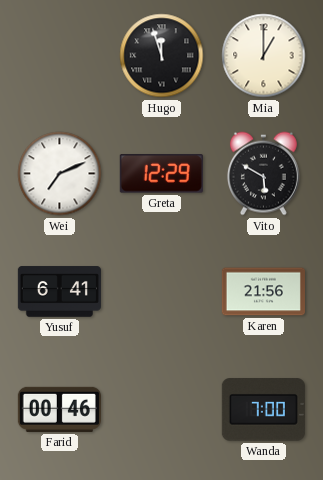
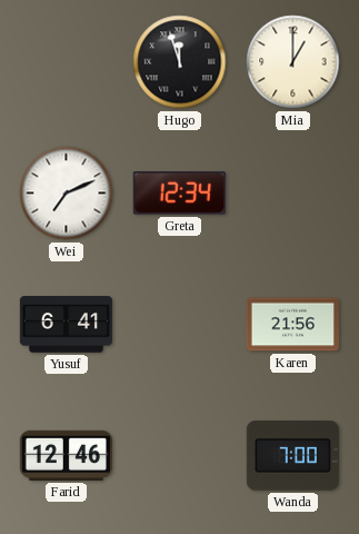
Greta: 12:29 -> 12:34 (179, 194)
Vito: 5:50 -> none (263, 174)
Farid: 00:46 -> 12:46 (66, 455)
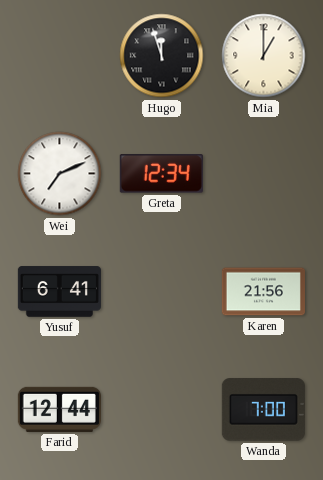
Farid: 12:46 -> 12:44 (59, 409)
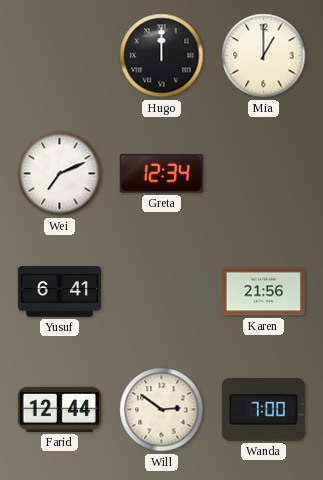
Hugo: 11:57 -> 12:00 (162, 56)
Will: none -> 2:51 (162, 410)
